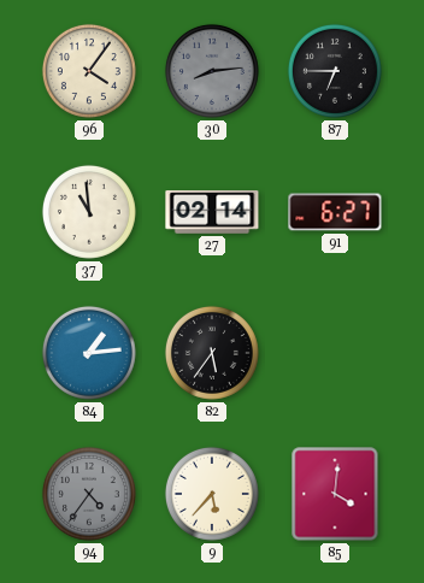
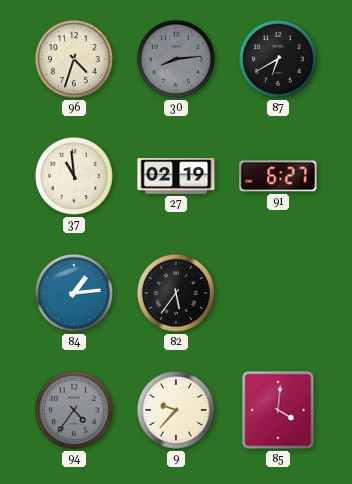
96: 4:06 -> 4:33 (74, 59)
87: 6:45 -> 6:40 (278, 59)
27: 02:14 -> 02:19 (176, 177)
9: 5:37 -> 9:37 (176, 410)
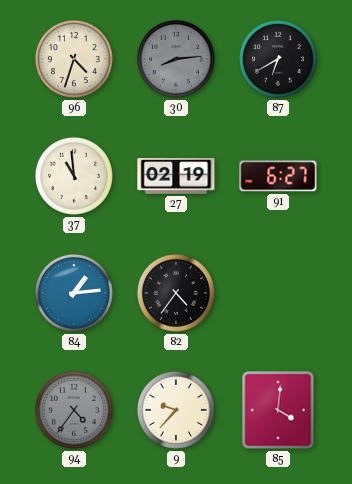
82: 5:36 -> 4:36 (176, 293)
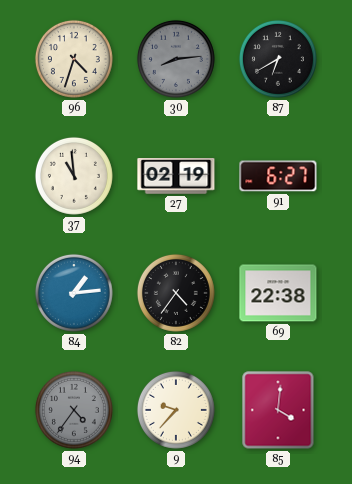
69: none -> 22:38 (278, 293)
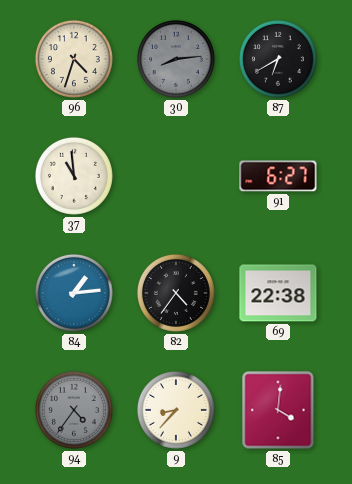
27: 02:19 -> none (176, 177)
9: 9:37 -> 8:37 (176, 410)
